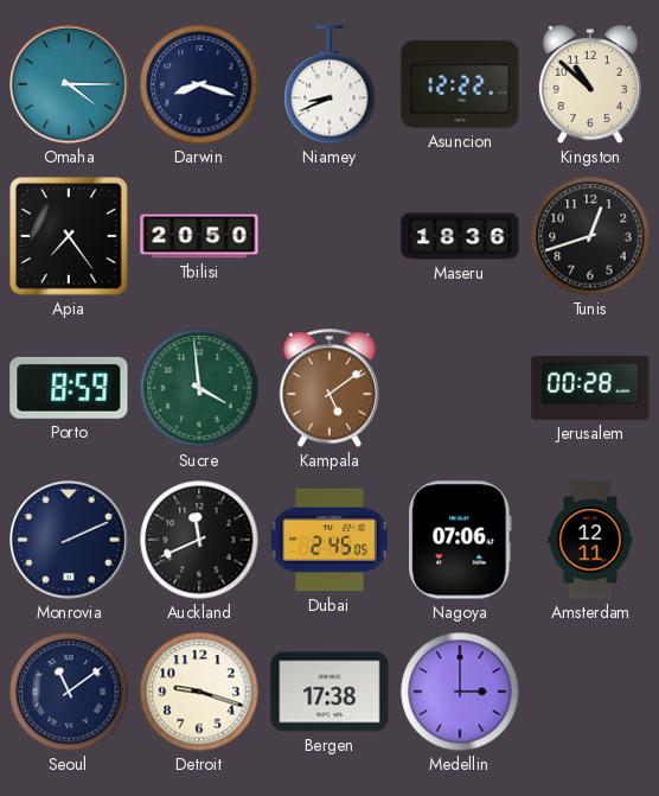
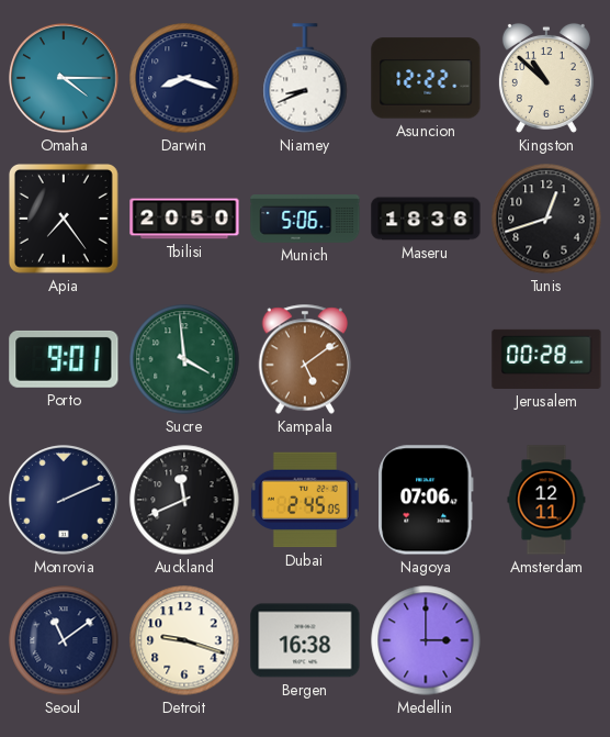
Munich: none -> 5:06 (305, 220)
Porto: 8:59 -> 9:01 (64, 359)
Bergen: 17:38 -> 16:38 (305, 640)
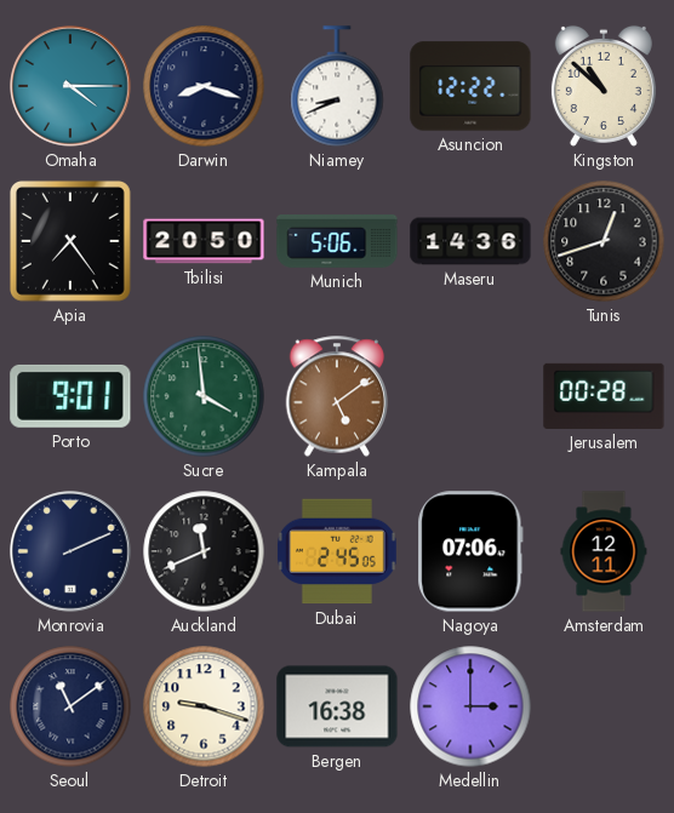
Maseru: 18:36 -> 14:36 (470, 241)
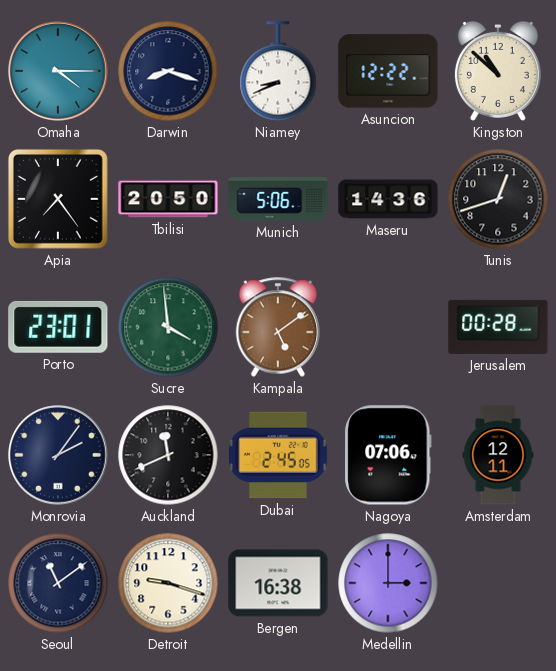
Porto: 9:01 -> 23:01 (58, 327)
Monrovia: 2:11 -> 2:06 (58, 455)
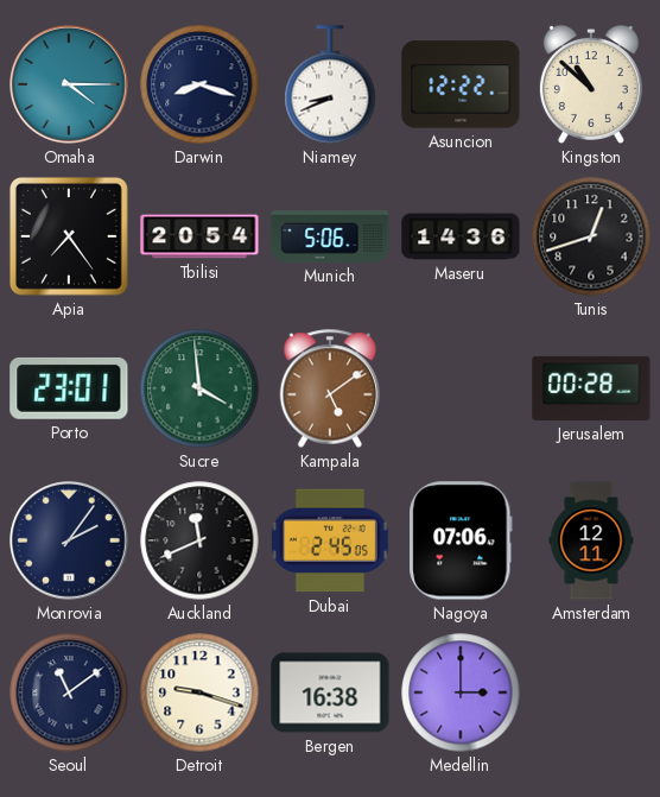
Tbilisi: 20:50 -> 20:54 (199, 236)
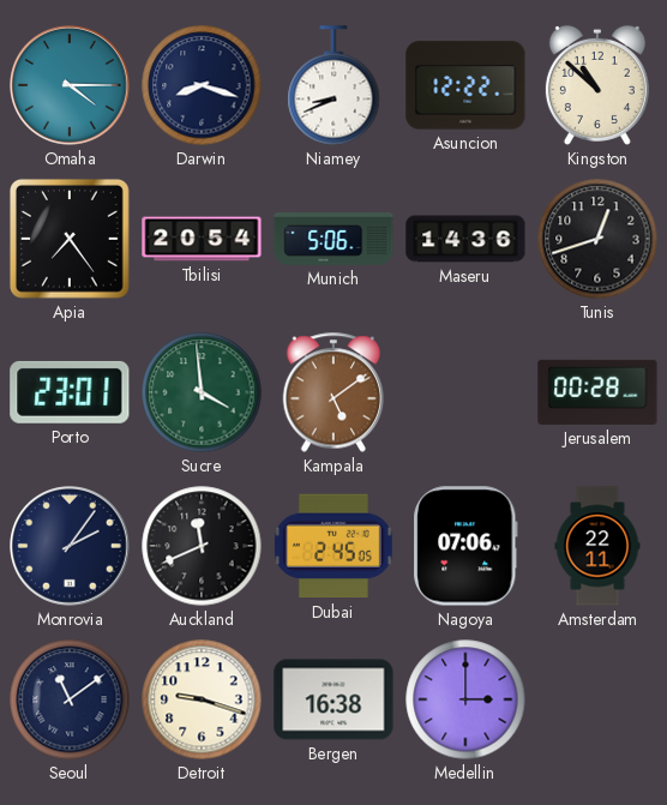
Amsterdam: 12:11 -> 22:11 (597, 546)
